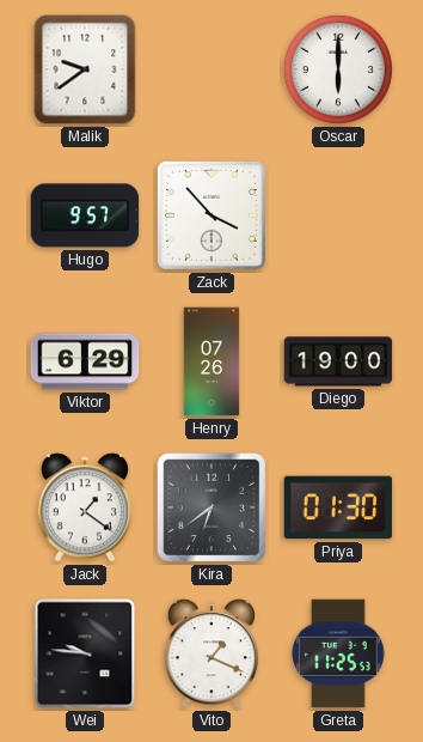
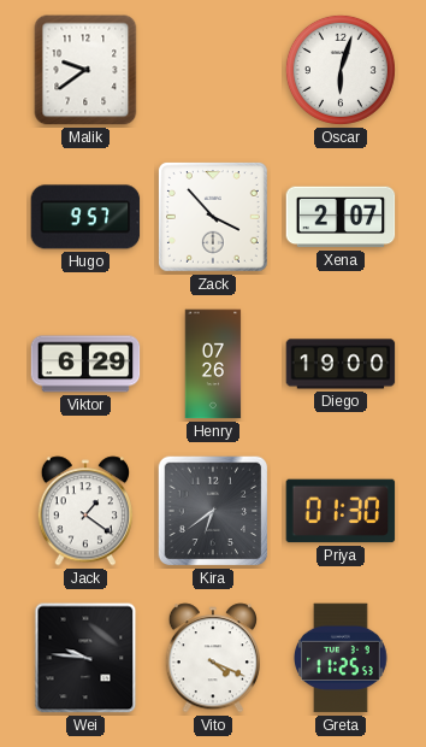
Oscar: 6:00 -> 6:03 (341, 70)
Xena: none -> 2:07 (341, 217)
Vito: 1:19 -> 4:19 (212, 658)
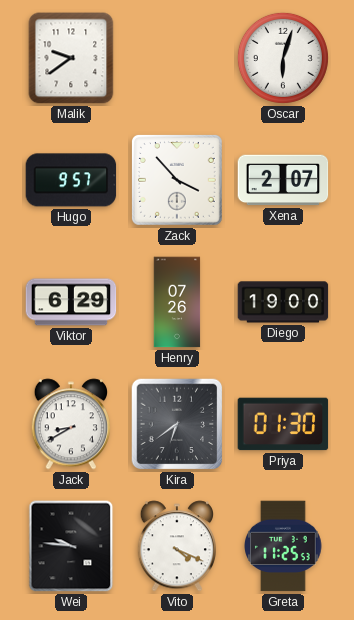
Jack: 1:21 -> 8:40 (70, 424)
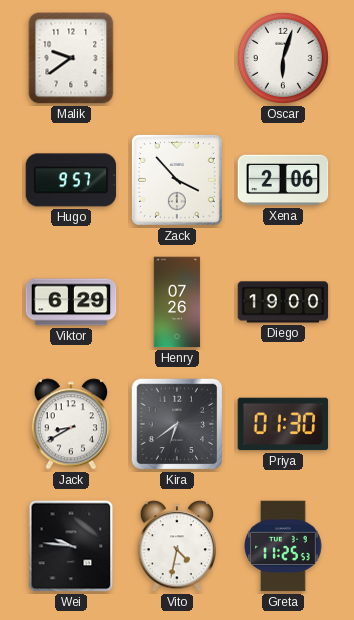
Xena: 2:07 -> 2:06 (283, 180)
Vito: 4:19 -> 4:32 (176, 546)
